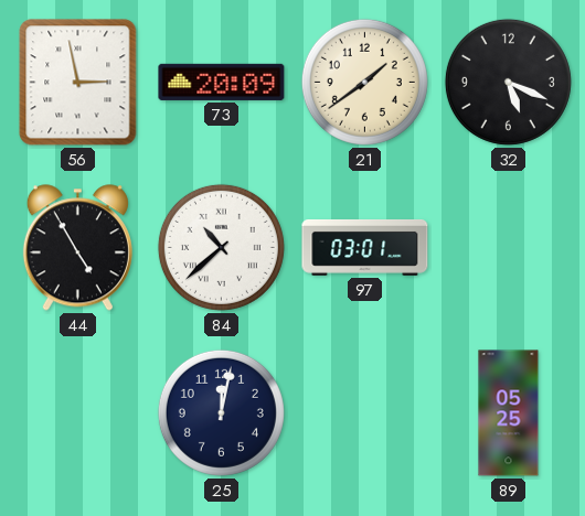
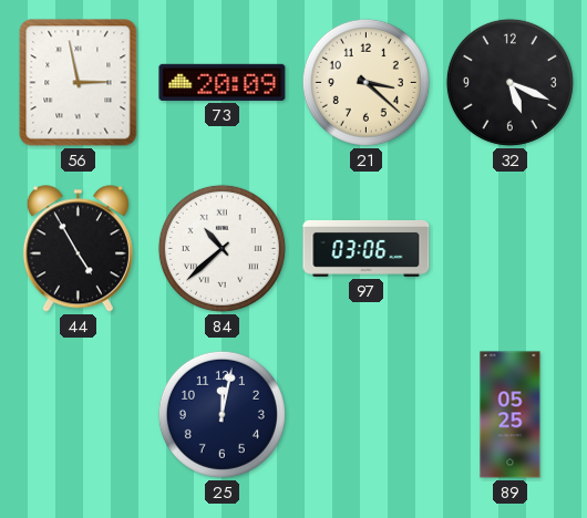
21: 1:39 -> 3:22 (365, 82)
97: 03:01 -> 03:06 (367, 248)
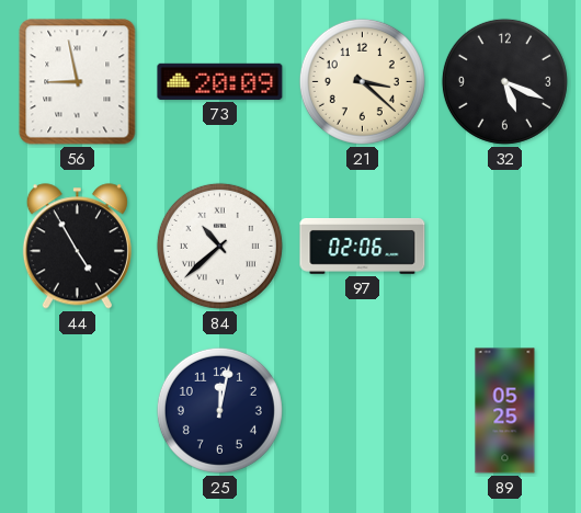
56: 2:58 -> 8:58 (78, 82)
97: 03:06 -> 02:06 (363, 246)
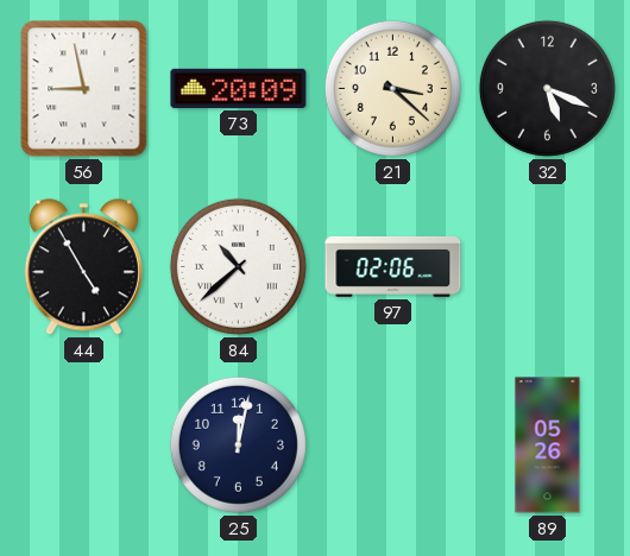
89: 05:25 -> 05:26 (548, 446)
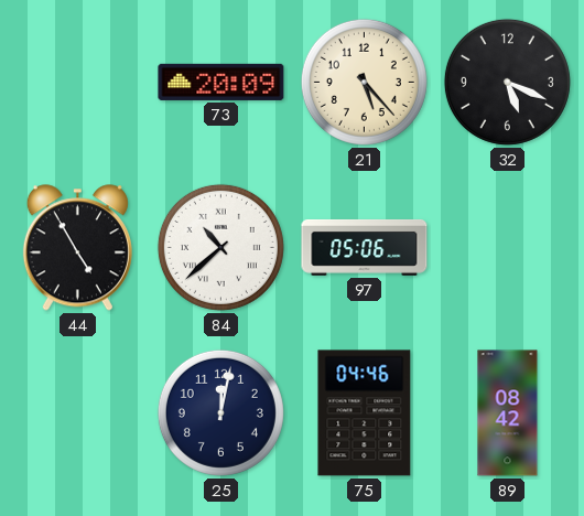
56: 8:58 -> none (84, 89)
21: 3:22 -> 5:23 (364, 82)
97: 02:06 -> 05:06 (365, 247)
75: none -> 04:46 (365, 413)
89: 05:26 -> 08:42 (508, 413)
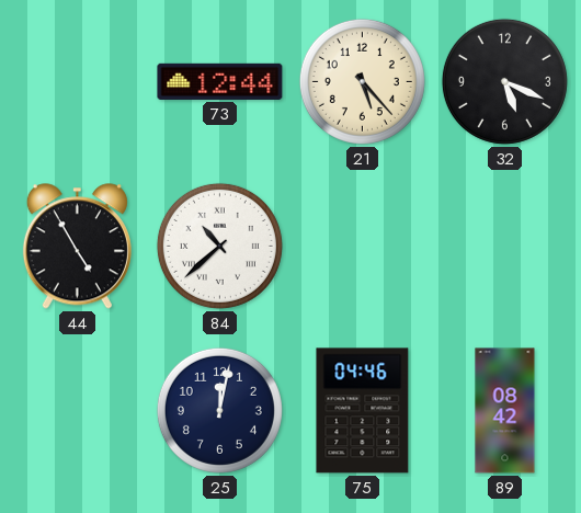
73: 20:09 -> 12:44 (220, 81)
97: 05:06 -> none (365, 247)
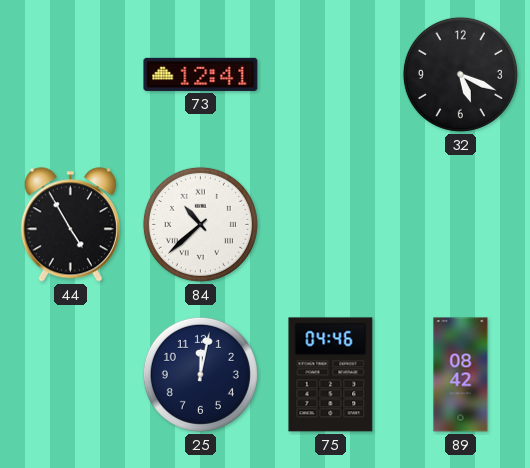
73: 12:44 -> 12:41 (201, 74)
21: 5:23 -> none (362, 81)
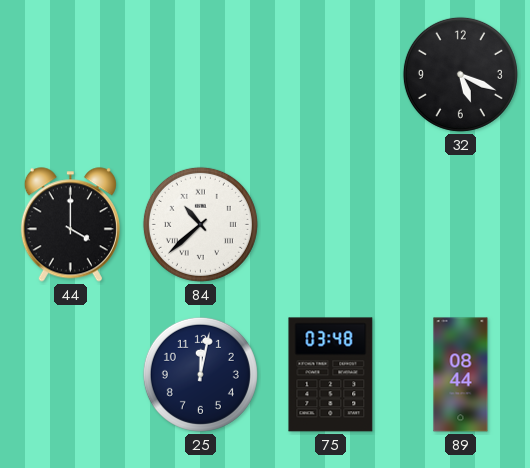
73: 12:41 -> none (201, 74)
44: 4:55 -> 4:00 (70, 225)
75: 04:46 -> 03:48 (331, 375)
89: 08:42 -> 08:44 (461, 375)
